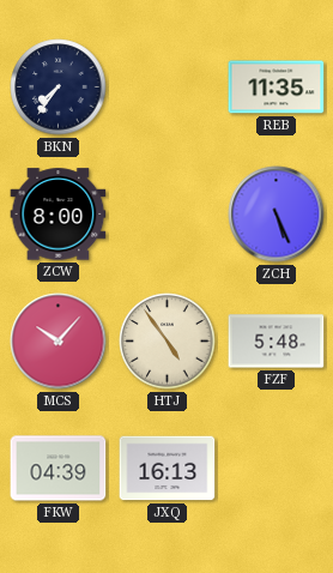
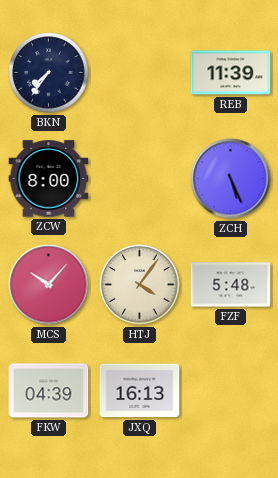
REB: 11:35 -> 11:39 (231, 73)
HTJ: 4:54 -> 4:06 (140, 285)
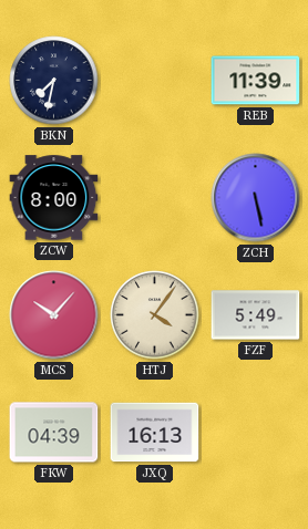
BKN: 7:36 -> 7:32 (54, 81)
ZCH: 5:26 -> 5:28 (256, 198)
FZF: 5:48 -> 5:49 (256, 315)
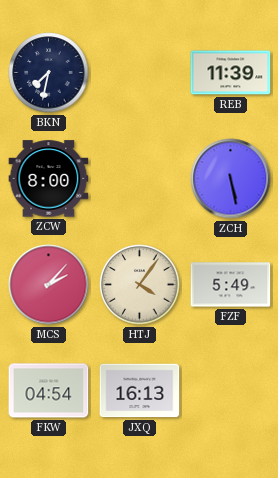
MCS: 10:07 -> 2:07 (49, 285)
FKW: 04:39 -> 04:54 (49, 391)
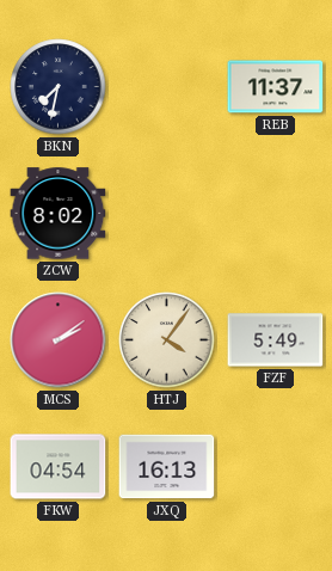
REB: 11:39 -> 11:37 (276, 87)
ZCW: 8:00 -> 8:02 (59, 214)
ZCH: 5:28 -> none (231, 179)
MCS: 2:07 -> 2:09 (59, 340)
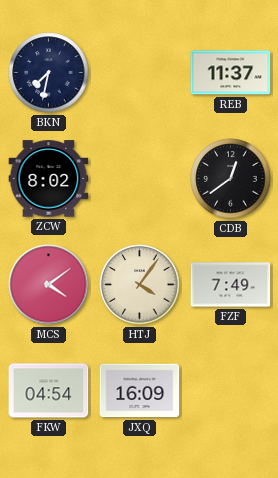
CDB: none -> 12:39 (231, 179)
MCS: 2:09 -> 4:09 (49, 285)
FZF: 5:49 -> 7:49 (231, 285)
JXQ: 16:13 -> 16:09 (140, 391)
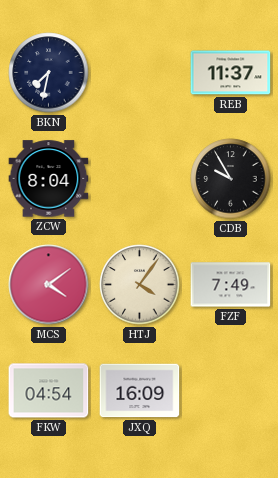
ZCW: 8:02 -> 8:04 (49, 179)
CDB: 12:39 -> 9:55 (231, 179)
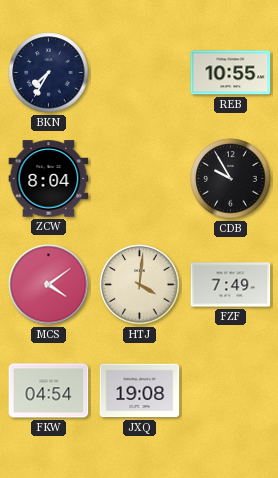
BKN: 7:32 -> 7:35 (49, 73)
REB: 11:37 -> 10:55 (231, 73)
HTJ: 4:06 -> 4:01 (140, 285)
JXQ: 16:09 -> 19:08 (140, 391)
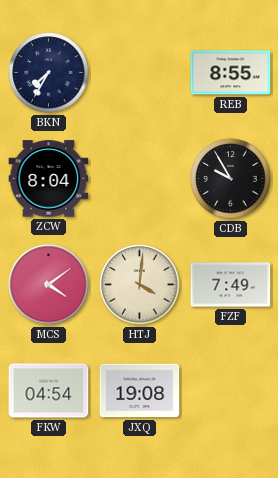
REB: 10:55 -> 8:55 (231, 73)
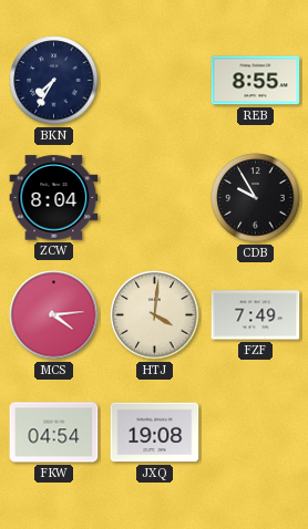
MCS: 4:09 -> 4:14 (54, 315)
